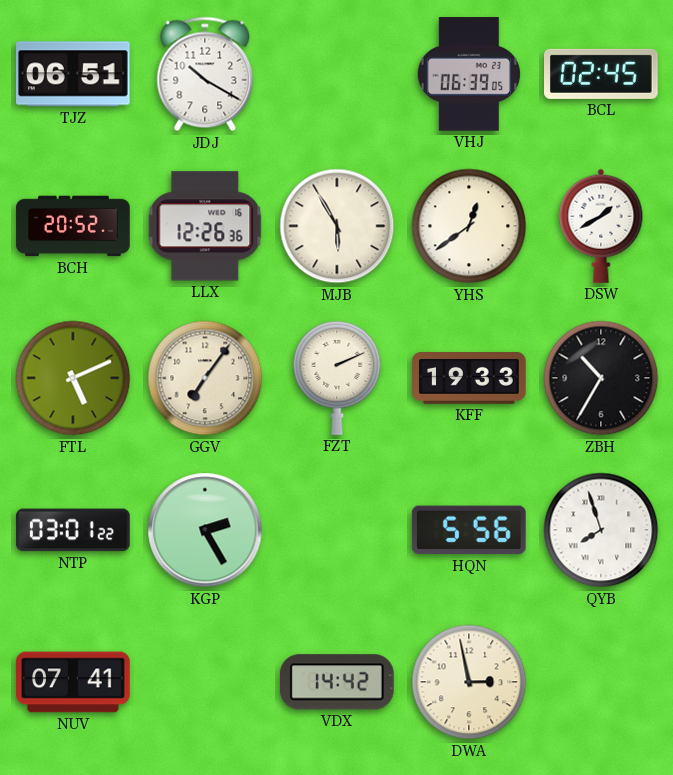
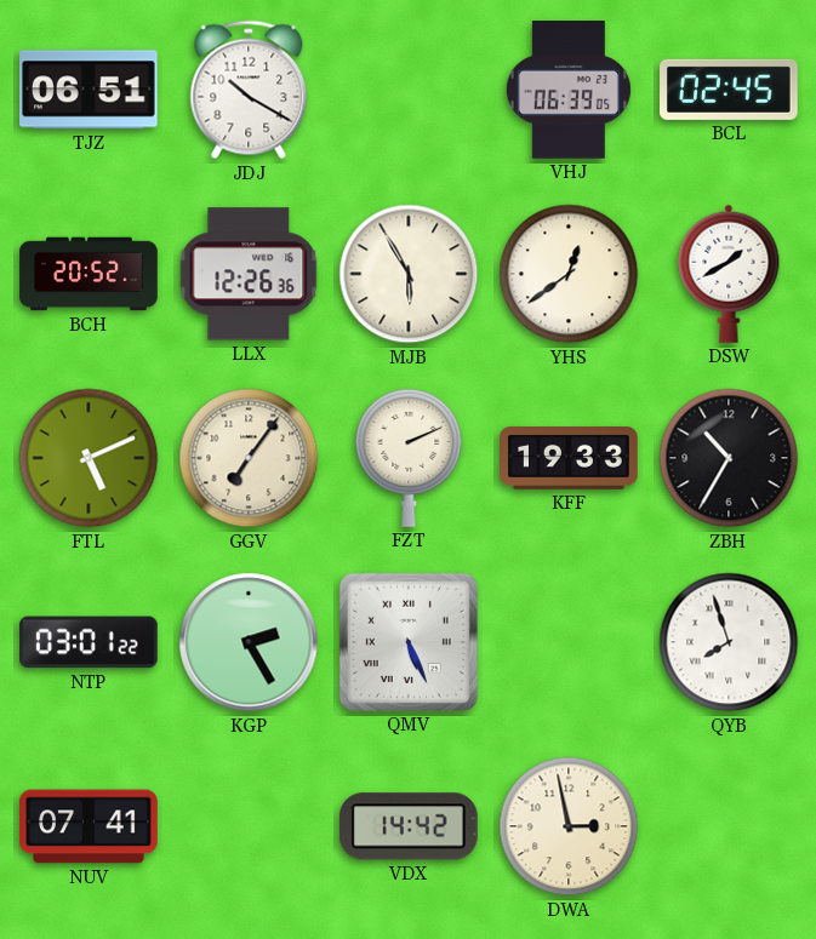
QMV: none -> 5:26 (409, 642)
HQN: 5:56 -> none (469, 530)
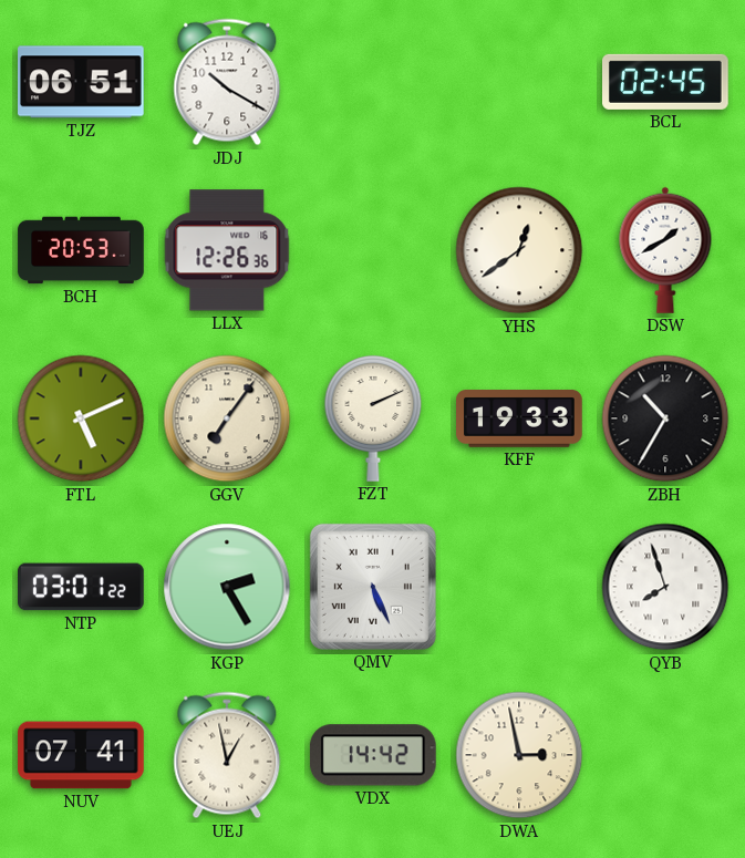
VHJ: 06:39 -> none (569, 90)
BCH: 20:52 -> 20:53 (81, 250)
MJB: 5:55 -> none (409, 274)
UEJ: none -> 12:58 (227, 755)
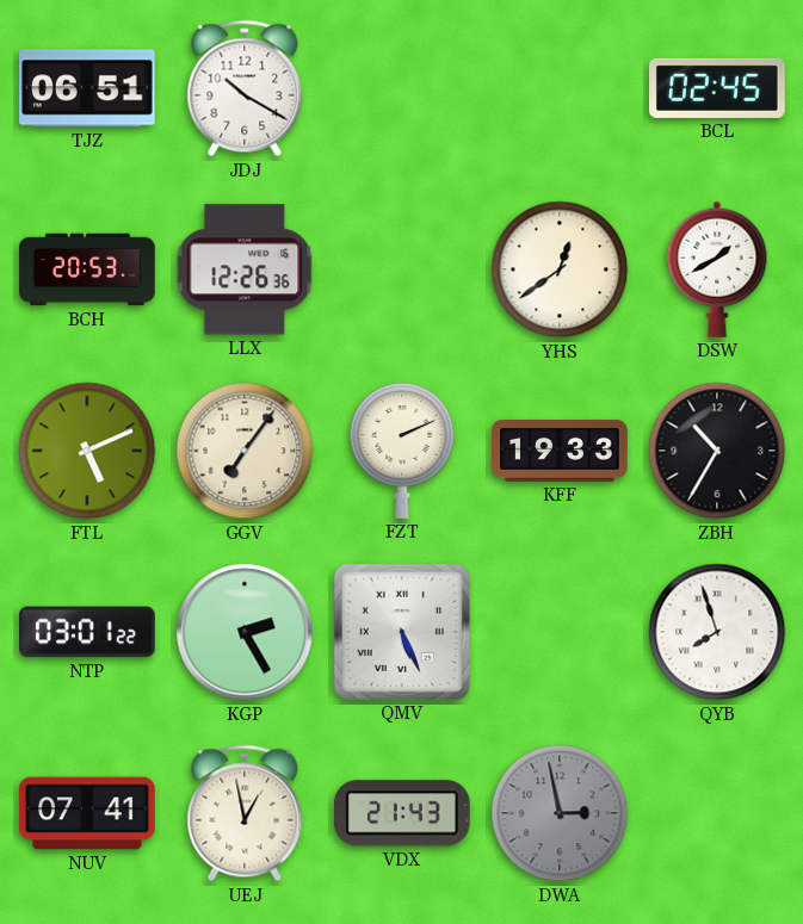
VDX: 14:42 -> 21:43 (402, 813)
DWA dial: cream -> grey (560, 813)
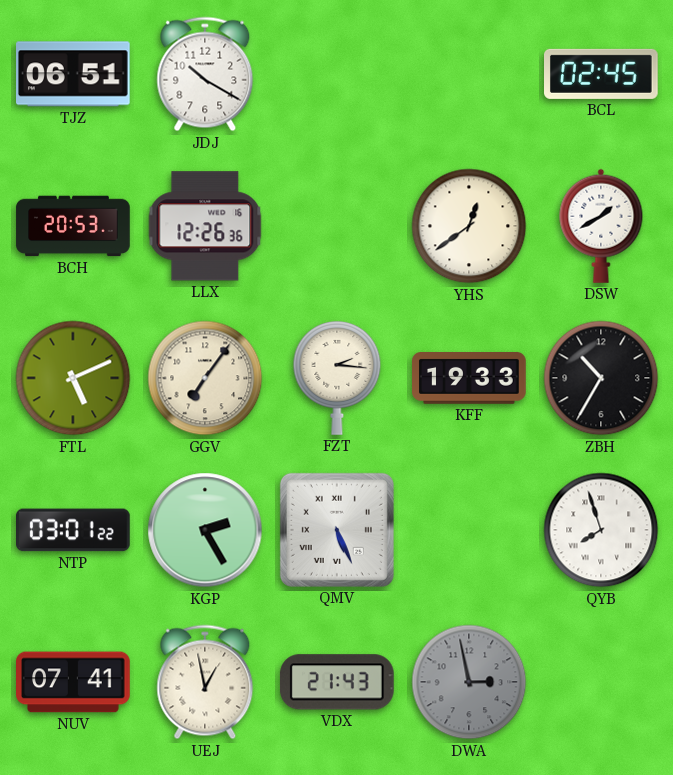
FZT: 2:11 -> 2:16 (337, 378)
